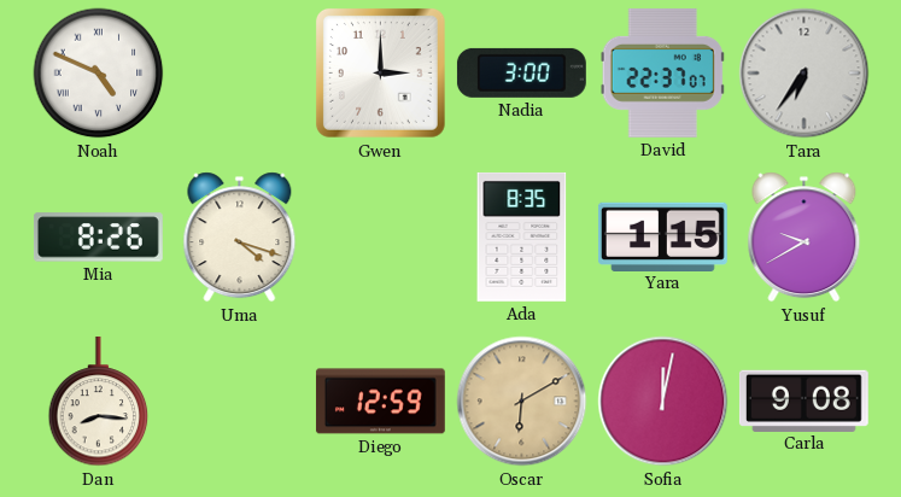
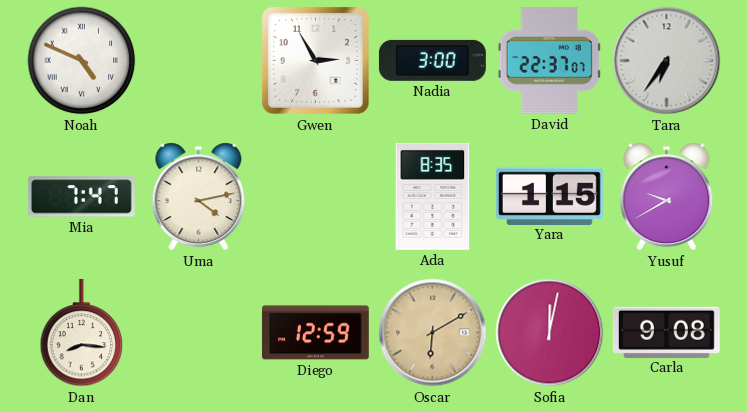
Gwen: 3:00 -> 2:55 (315, 60)
Mia: 8:26 -> 7:47 (81, 197)
Uma: 4:18 -> 4:13 (199, 197)
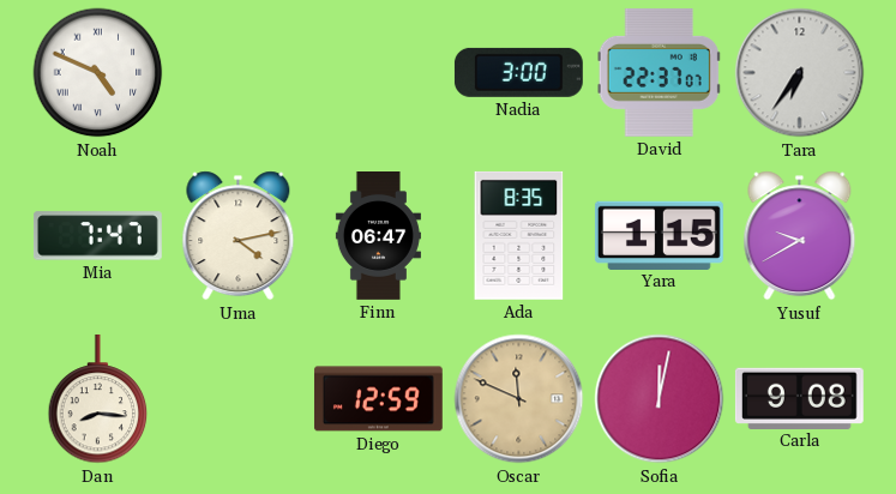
Gwen: 2:55 -> none (315, 60)
Finn: none -> 06:47 (378, 236)
Oscar: 6:10 -> 11:49 (519, 399)
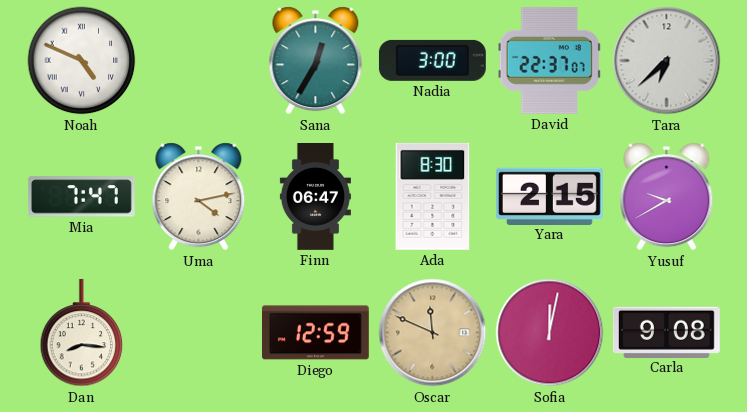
Sana: none -> 12:35 (316, 61)
Tara: 6:36 -> 6:38 (667, 61)
Ada: 8:35 -> 8:30 (433, 196)
Yara: 1:15 -> 2:15 (549, 196)
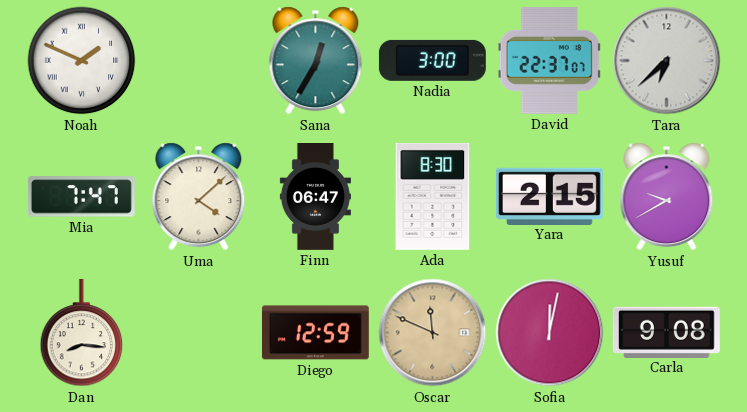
Noah: 4:49 -> 1:49 (82, 61)
Uma: 4:13 -> 4:08 (199, 197)
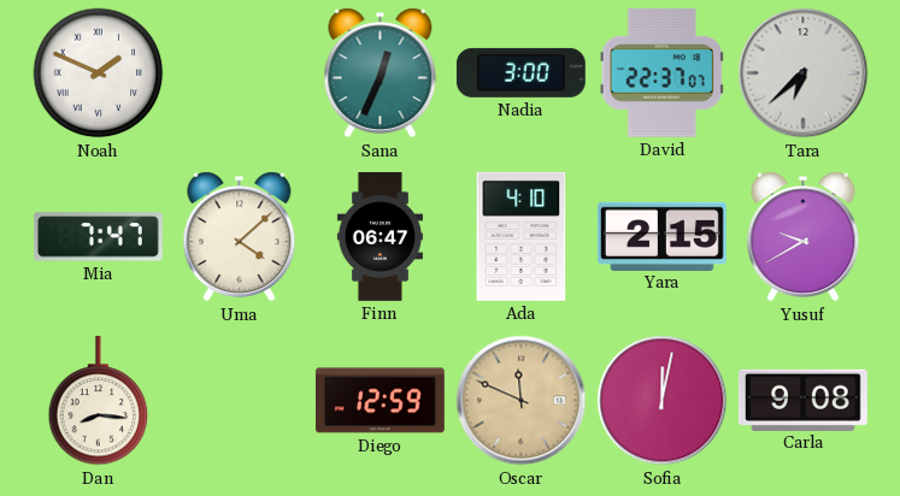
Sana: 12:35 -> 12:34 (381, 73)
Ada: 8:30 -> 4:10 (522, 236)
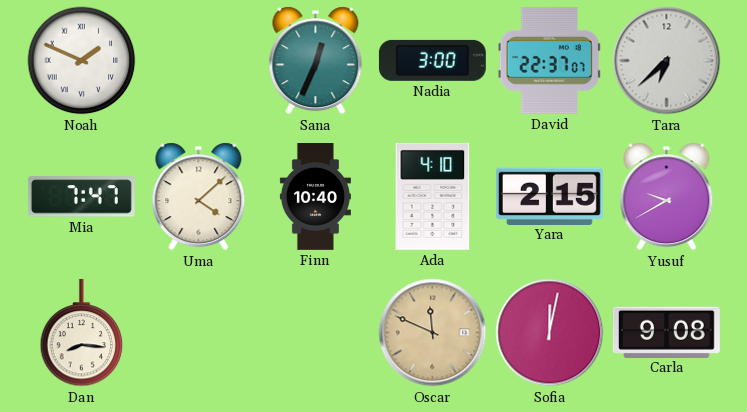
Finn: 06:47 -> 10:40 (315, 197)
Diego: 12:59 -> none (380, 401)
